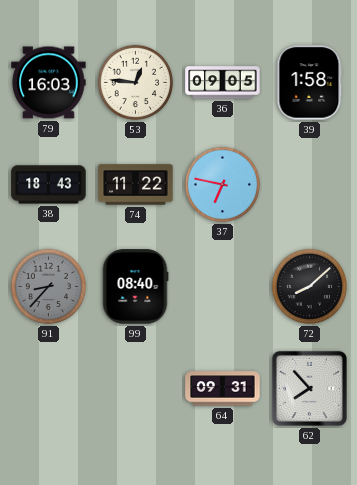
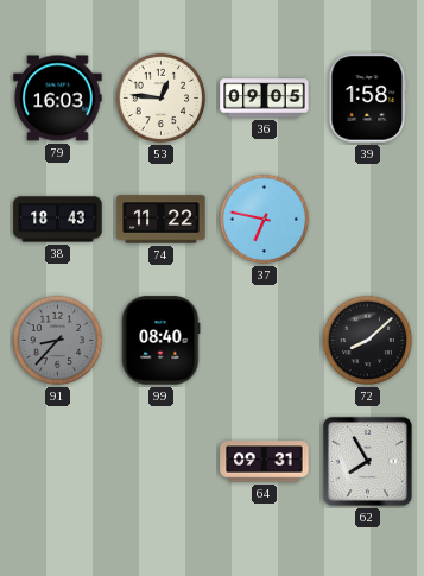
62: 7:53 -> 7:55 (367, 461)
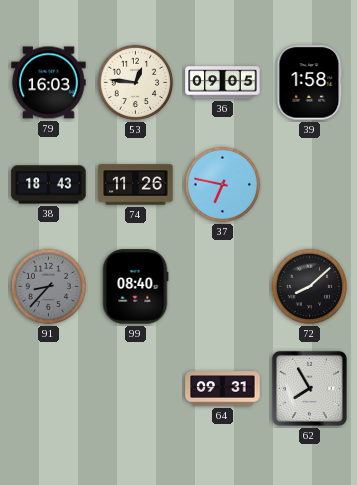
74: 11:22 -> 11:26 (136, 185)
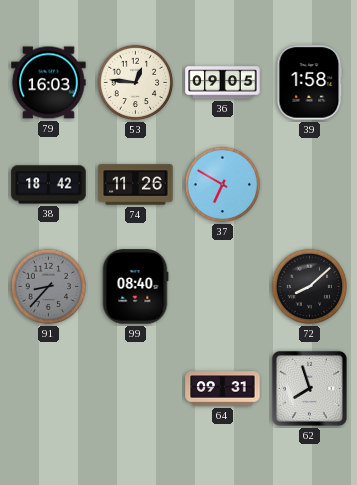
38: 18:43 -> 18:42 (49, 185)
37: 6:47 -> 6:50 (223, 185)
62: 7:55 -> 7:57 (309, 388)
